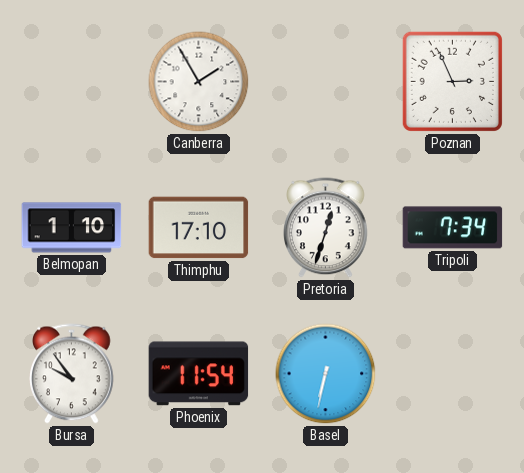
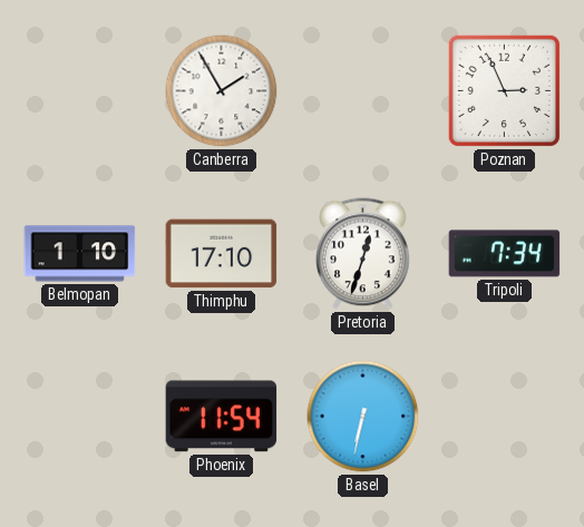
Bursa: 9:54 -> none (72, 374)
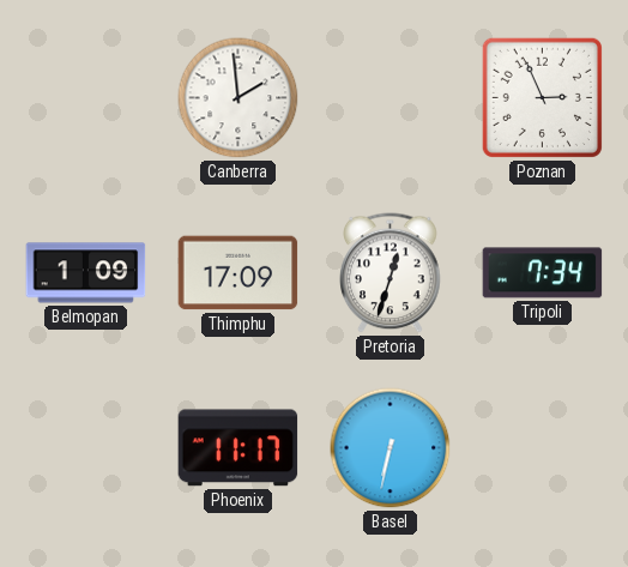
Canberra: 1:55 -> 1:59 (238, 98)
Belmopan: 1:10 -> 1:09 (86, 273)
Thimphu: 17:10 -> 17:09 (238, 273)
Phoenix: 11:54 -> 11:17 (238, 448)
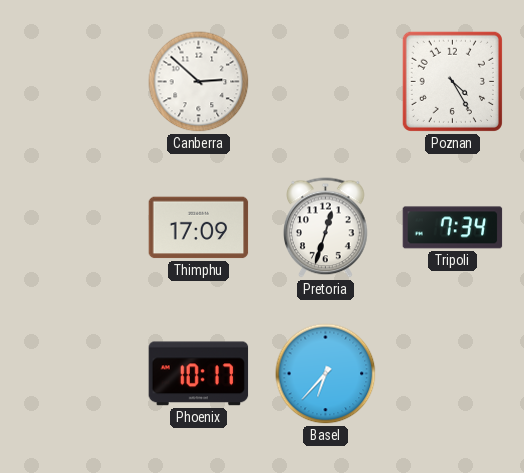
Canberra: 1:59 -> 2:52 (199, 82)
Poznan: 2:56 -> 4:25 (452, 81)
Belmopan: 1:09 -> none (86, 273)
Phoenix: 11:17 -> 10:17 (199, 374)
Basel: 6:32 -> 6:37 (326, 374)
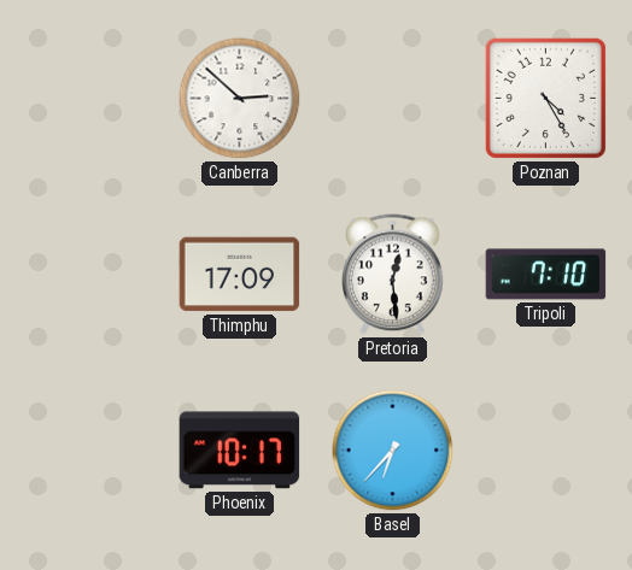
Pretoria: 12:33 -> 12:29 (393, 275)
Tripoli: 7:34 -> 7:10 (546, 275)
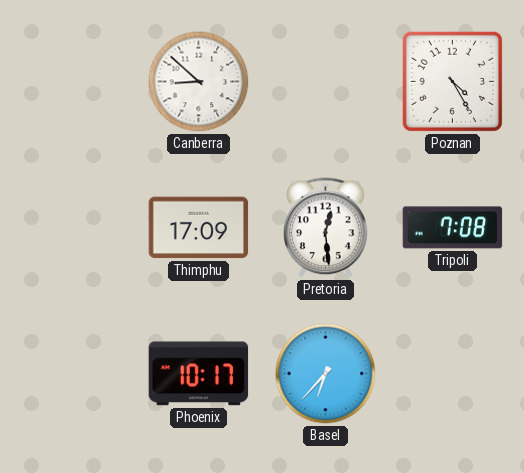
Canberra: 2:52 -> 8:52 (199, 82)
Tripoli: 7:10 -> 7:08 (453, 228)
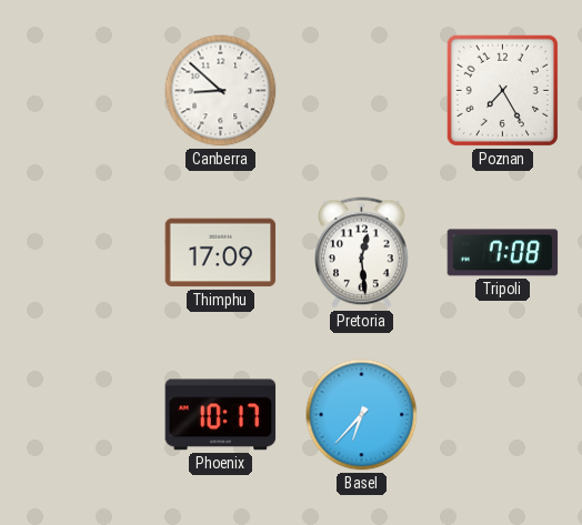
Poznan: 4:25 -> 7:25 (502, 90)
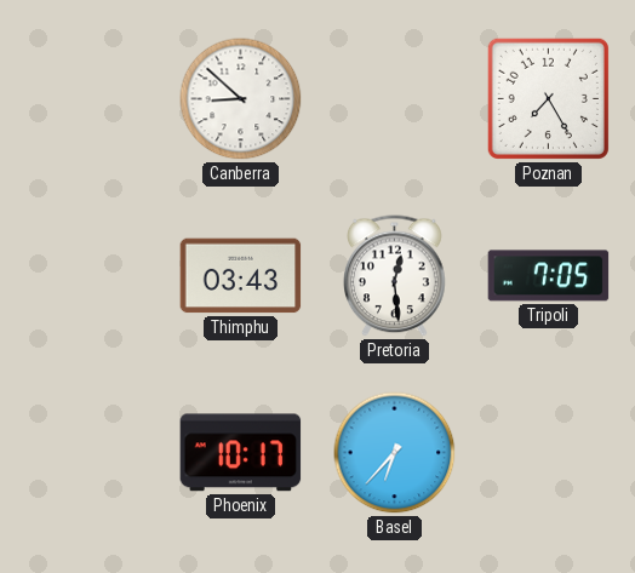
Thimphu: 17:09 -> 03:43 (241, 276)
Tripoli: 7:08 -> 7:05 (549, 276)
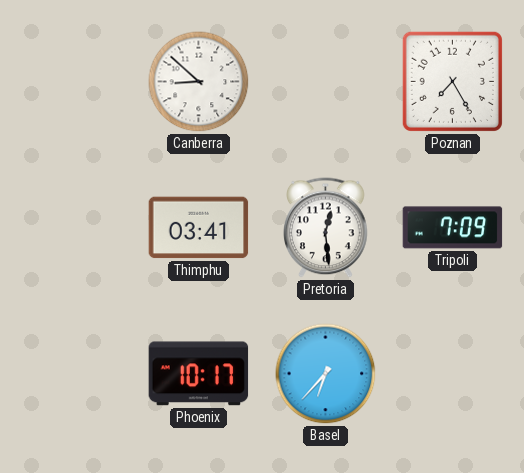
Thimphu: 03:43 -> 03:41 (199, 228)
Tripoli: 7:05 -> 7:09 (453, 228)
